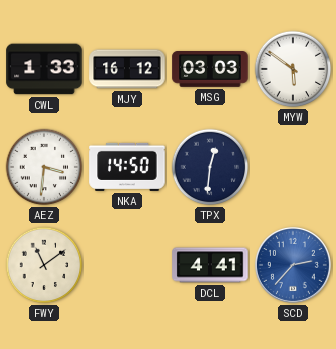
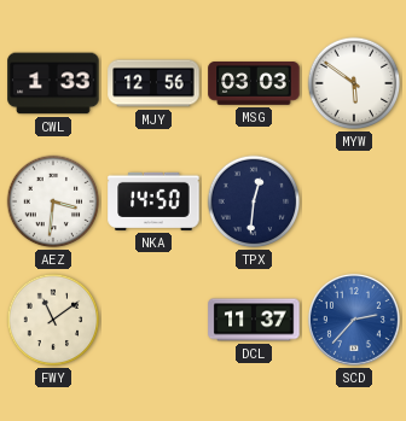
MJY: 16:12 -> 12:56 (153, 83)
DCL: 4:41 -> 11:37 (254, 320)
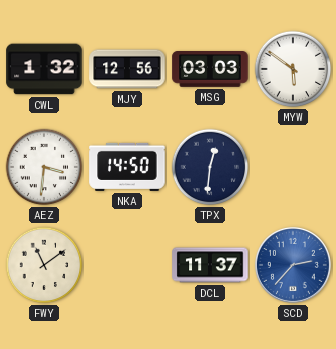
CWL: 1:33 -> 1:32 (44, 69)
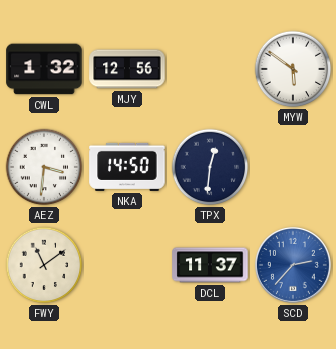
MSG: 03:03 -> none (210, 70)
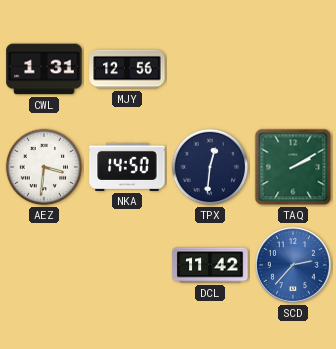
CWL: 1:32 -> 1:31 (44, 69)
MYW: 5:51 -> none (293, 69)
TAQ: none -> 2:10 (293, 167)
FWY: 11:09 -> none (44, 265)
DCL: 11:37 -> 11:42 (210, 265)
